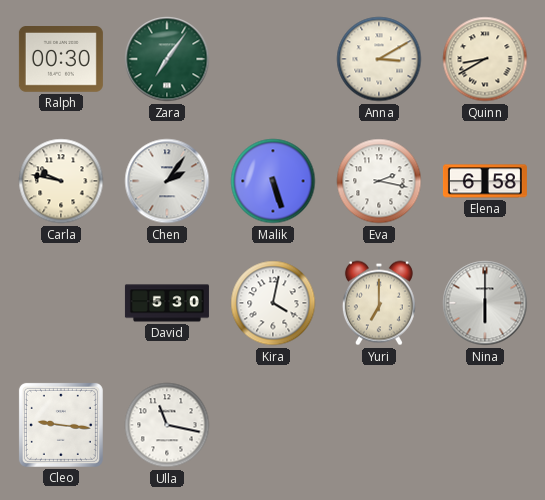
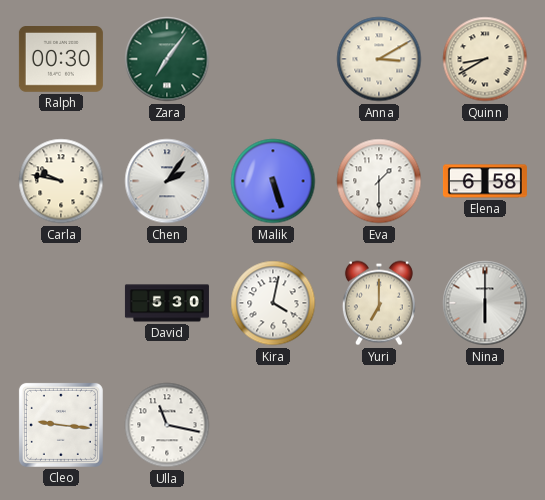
Eva: 2:17 -> 1:30 (379, 181)
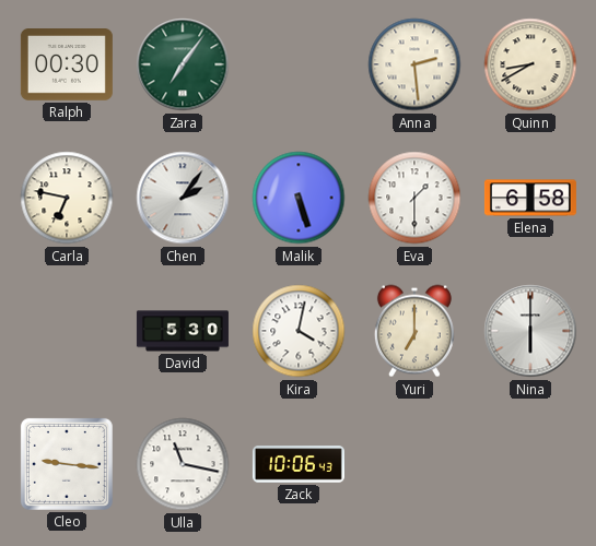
Anna: 3:10 -> 2:29 (414, 64)
Carla: 9:47 -> 6:47 (67, 198)
Zack: none -> 10:06 (299, 464)
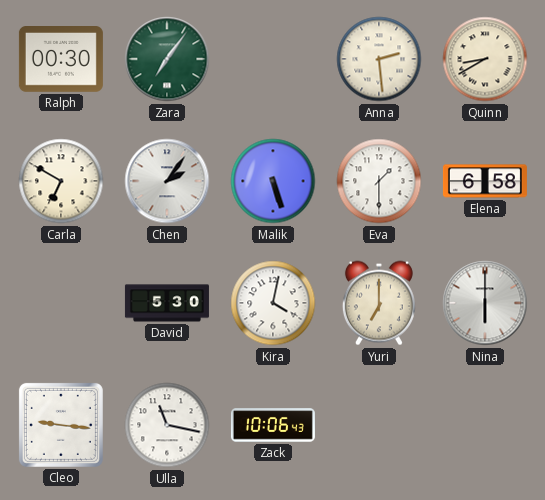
Carla: 6:47 -> 6:50 (61, 181)
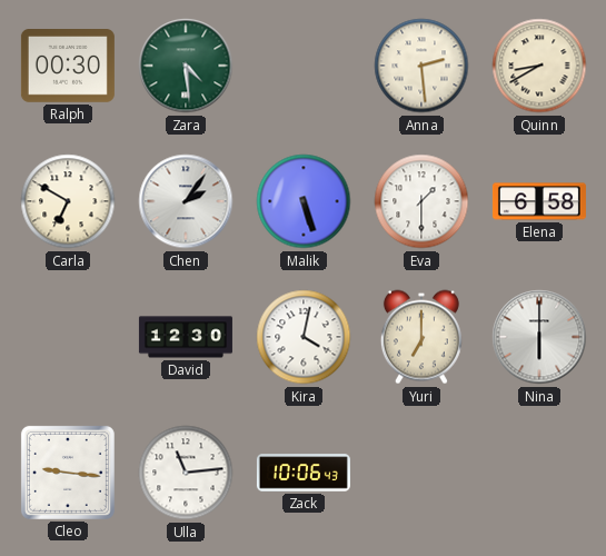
Zara: 7:06 -> 4:29 (186, 66)
David: 5:30 -> 12:30 (186, 337)
Ulla: 11:17 -> 11:14 (186, 473)
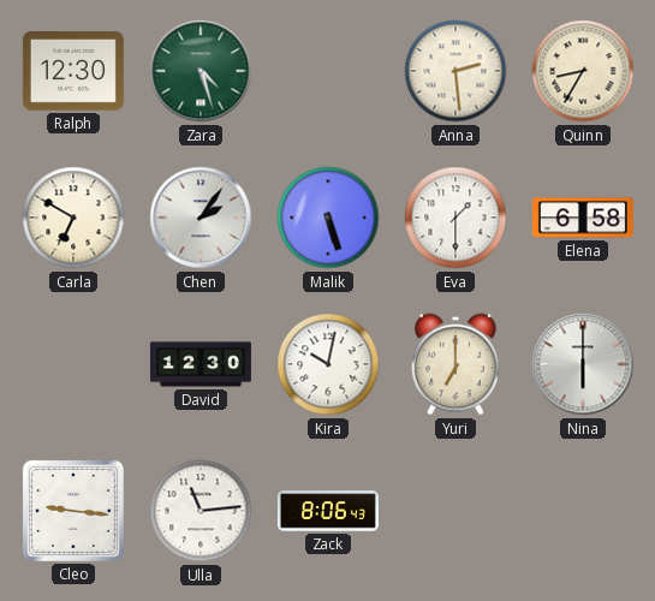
Ralph: 00:30 -> 12:30 (73, 72)
Zara: 4:29 -> 4:27 (201, 71)
Quinn: 8:40 -> 8:35 (583, 71)
Kira: 4:02 -> 10:02 (328, 364)
Zack: 10:06 -> 8:06 (328, 511)
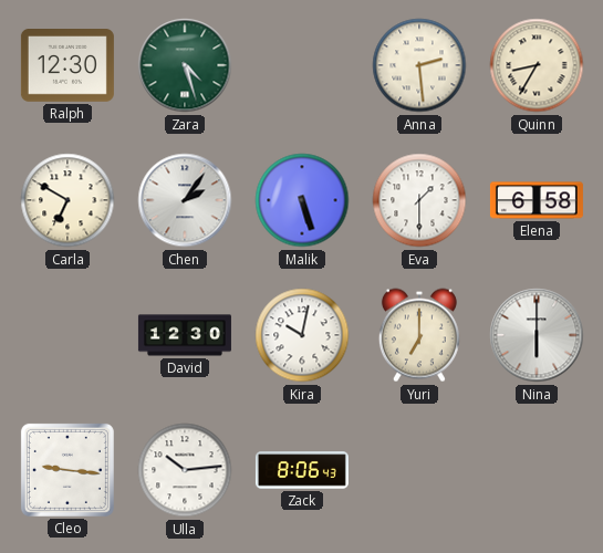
Ulla: 11:14 -> 10:14 (185, 470)
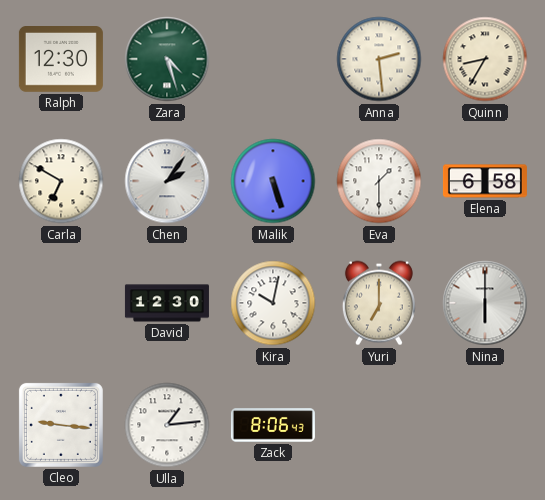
Ulla: 10:14 -> 1:14 (167, 425)
